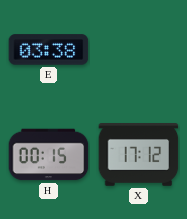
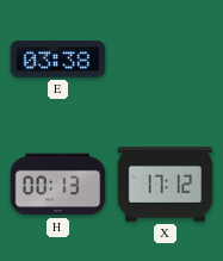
H: 00:15 -> 00:13 (58, 185)
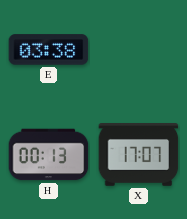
X: 17:12 -> 17:07 (139, 155)
